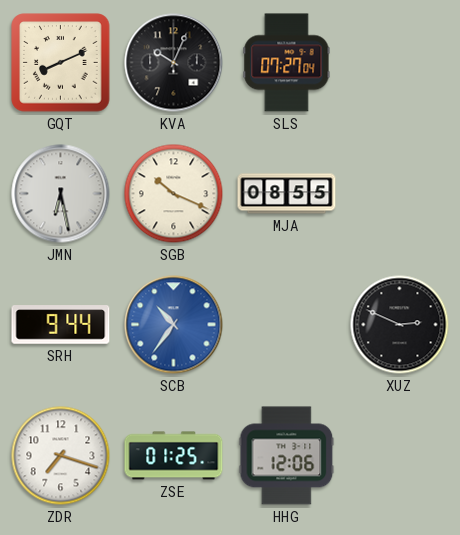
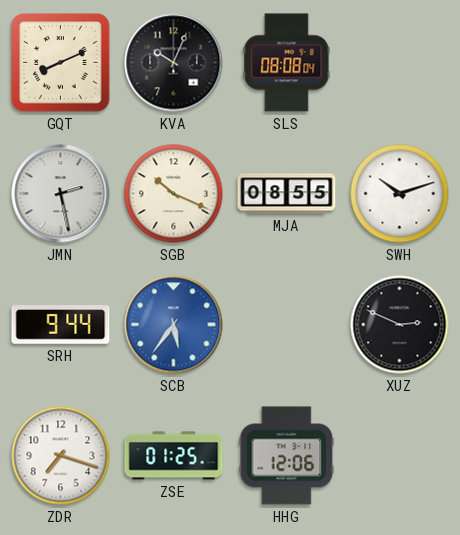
SLS: 07:27 -> 08:08 (287, 63)
JMN: 6:28 -> 2:28 (61, 194)
SWH: none -> 10:12 (400, 194)
SCB: 10:36 -> 5:36 (174, 325)
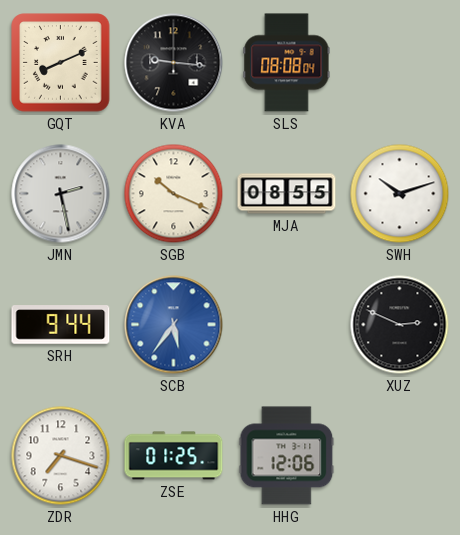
KVA: 10:04 -> 9:16 (174, 63)
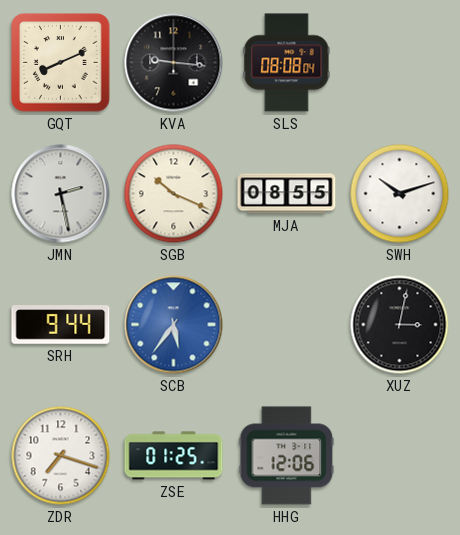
XUZ: 2:49 -> 3:02 (400, 325)
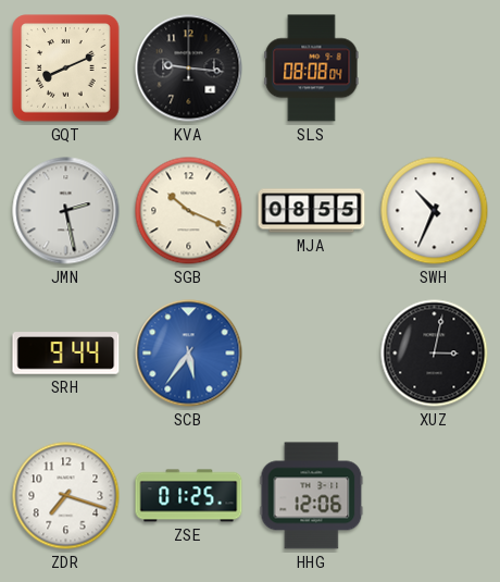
SWH: 10:12 -> 10:34 (435, 211)
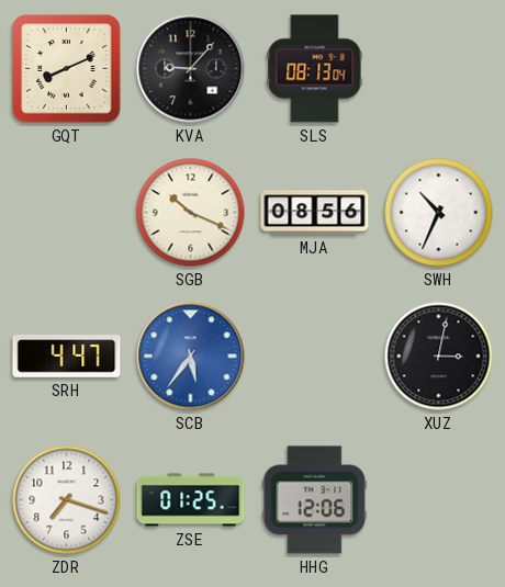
KVA: 9:16 -> 9:07 (191, 69)
SLS: 08:08 -> 08:13 (315, 69)
JMN: 2:28 -> none (66, 211)
MJA: 08:55 -> 08:56 (315, 213)
SRH: 9:44 -> 4:47 (67, 357)
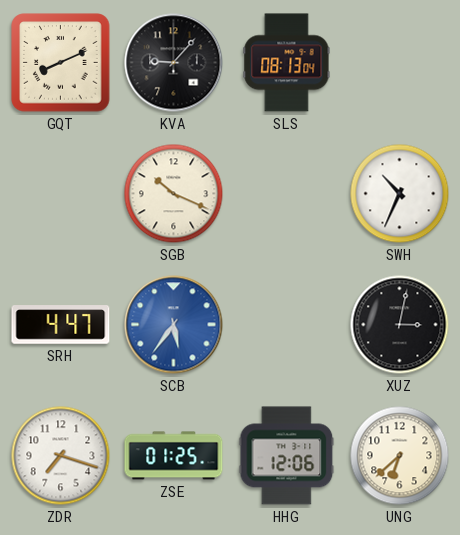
MJA: 08:56 -> none (315, 213)
UNG: none -> 6:38 (400, 456)
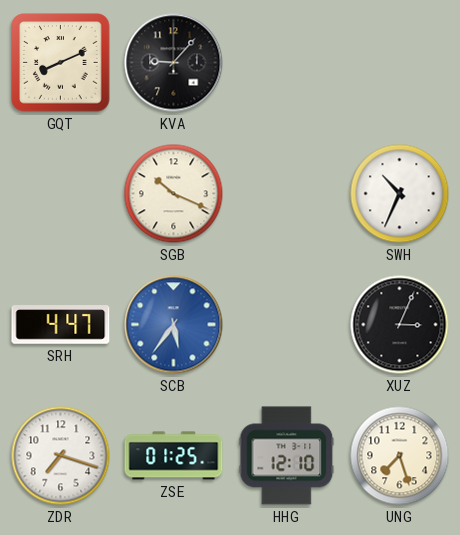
SLS: 08:13 -> none (287, 63)
XUZ: 3:02 -> 3:04 (400, 325)
HHG: 12:06 -> 12:10 (287, 456)
UNG: 6:38 -> 7:27 (400, 456)
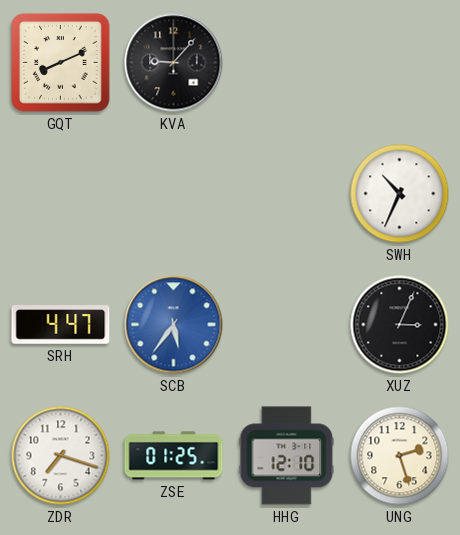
SGB: 10:19 -> none (174, 194)
UNG: 7:27 -> 2:27 (400, 456)
